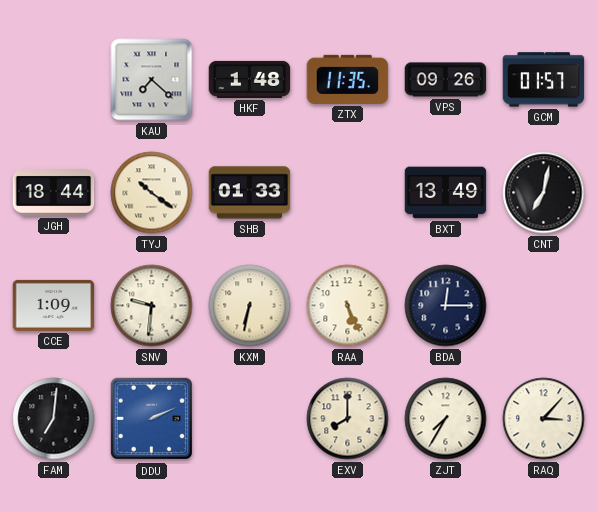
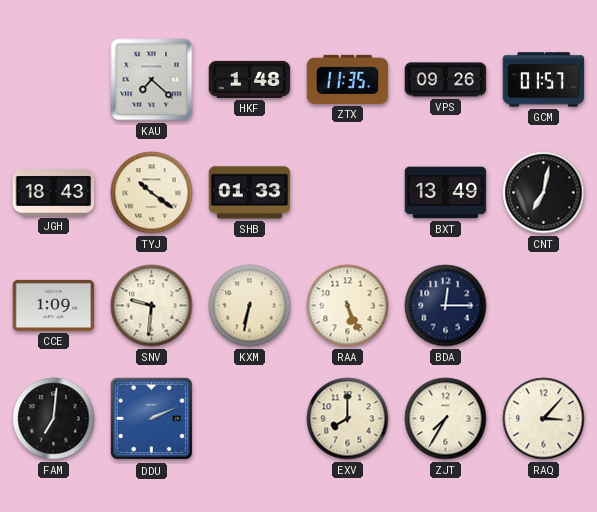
JGH: 18:44 -> 18:43 (54, 193)
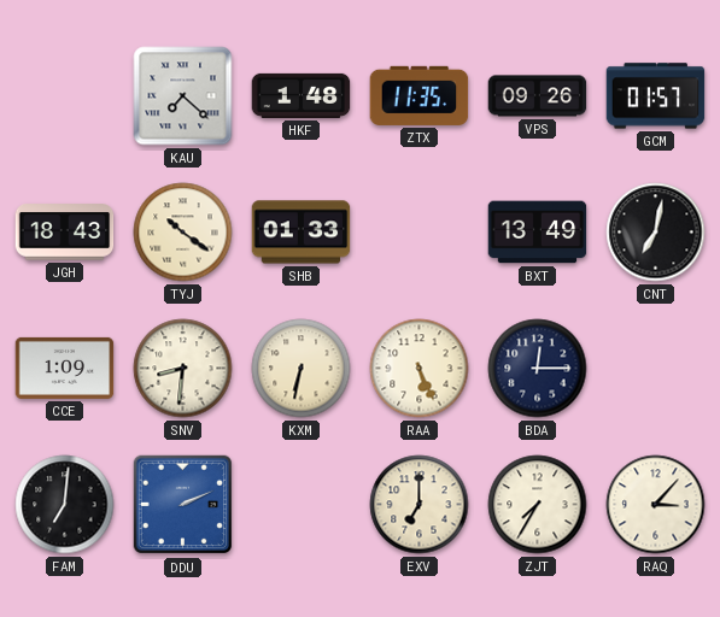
SNV: 9:31 -> 8:31 (183, 369)
EXV: 8:00 -> 7:00 (420, 505)
